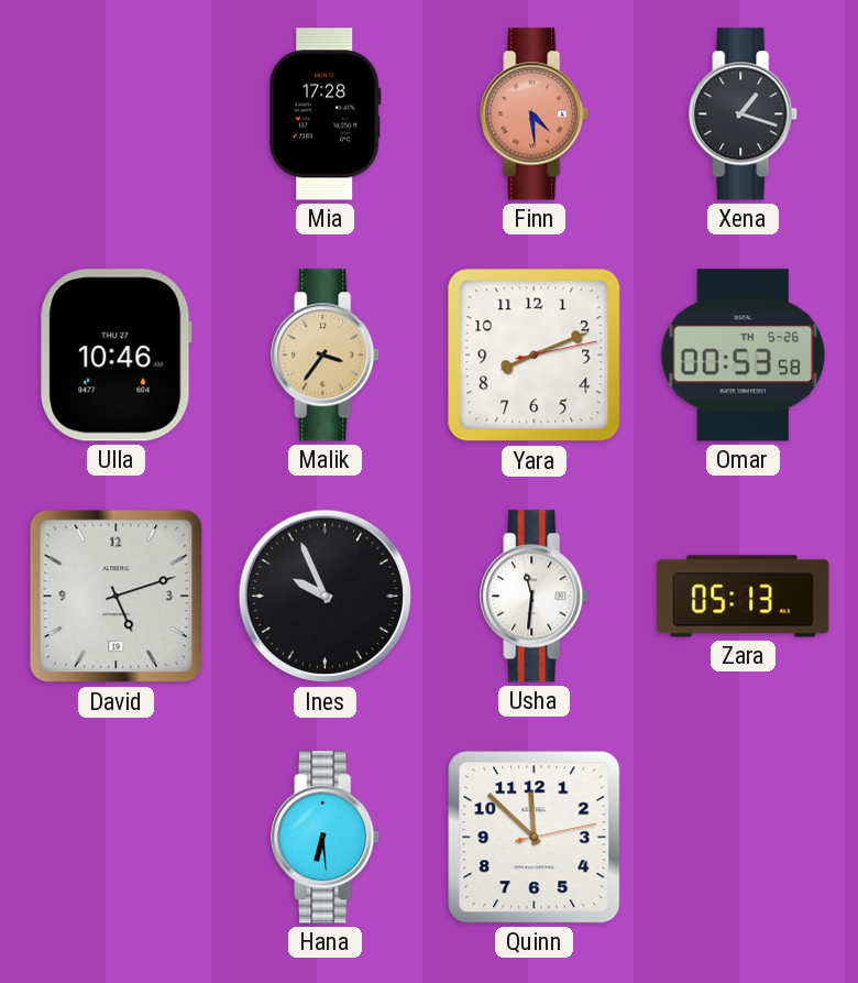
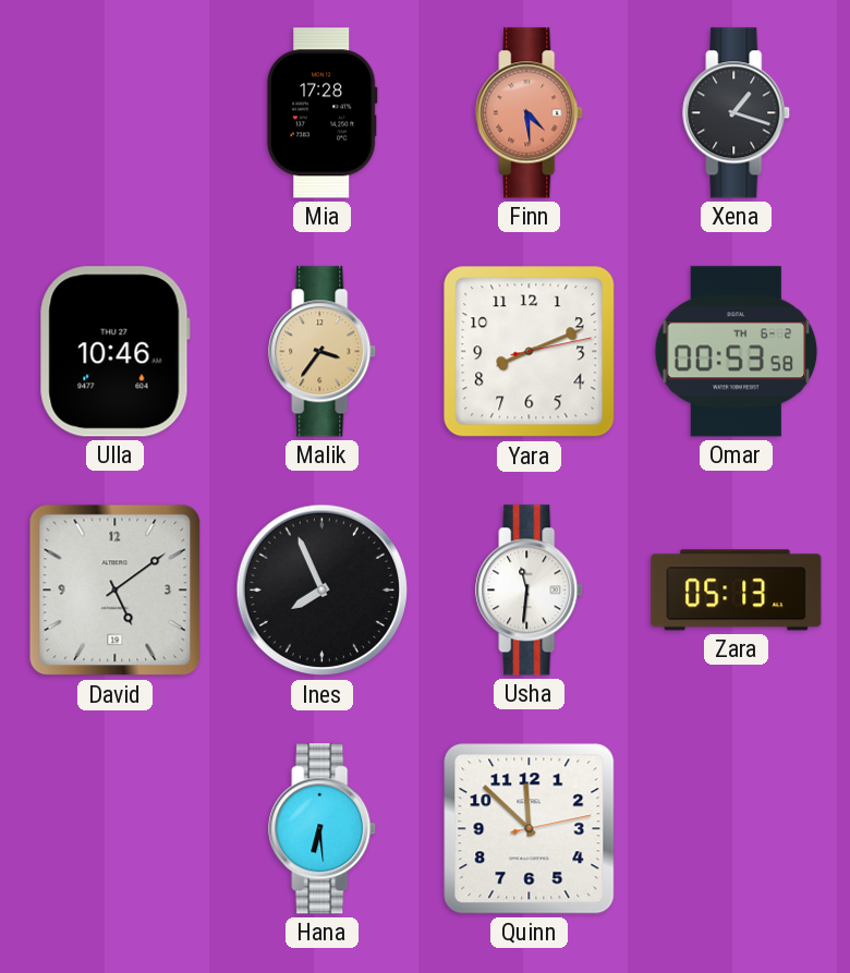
Omar date: TH 5-26 -> TH 6-2 (737, 352)
David: 5:12 -> 5:09 (116, 591)
Ines: 9:56 -> 7:56 (323, 591)
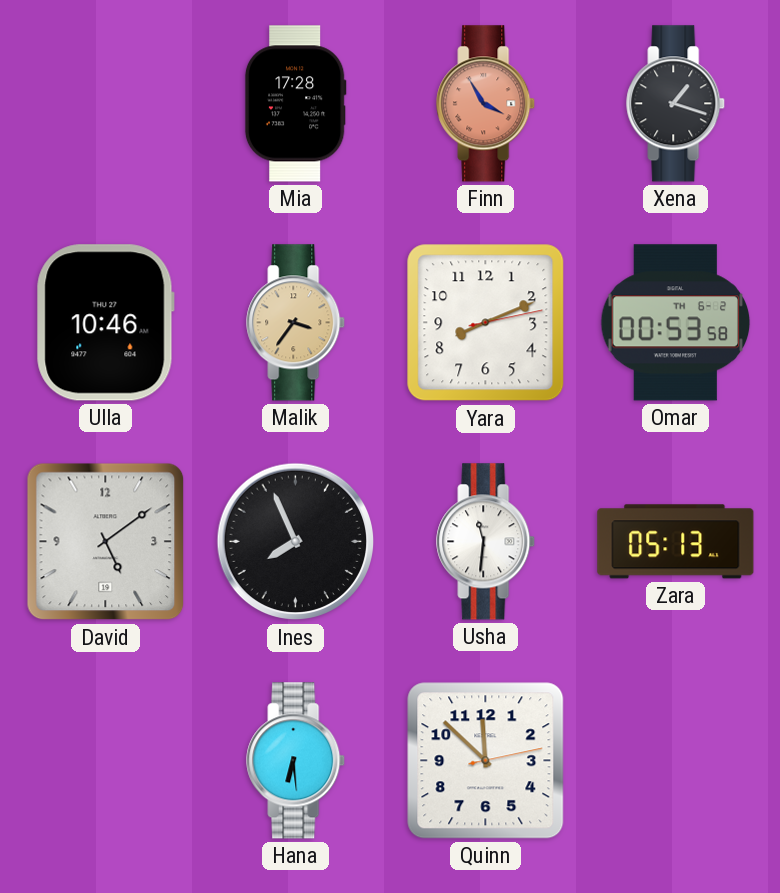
Finn: 4:29 -> 3:55 (486, 104)
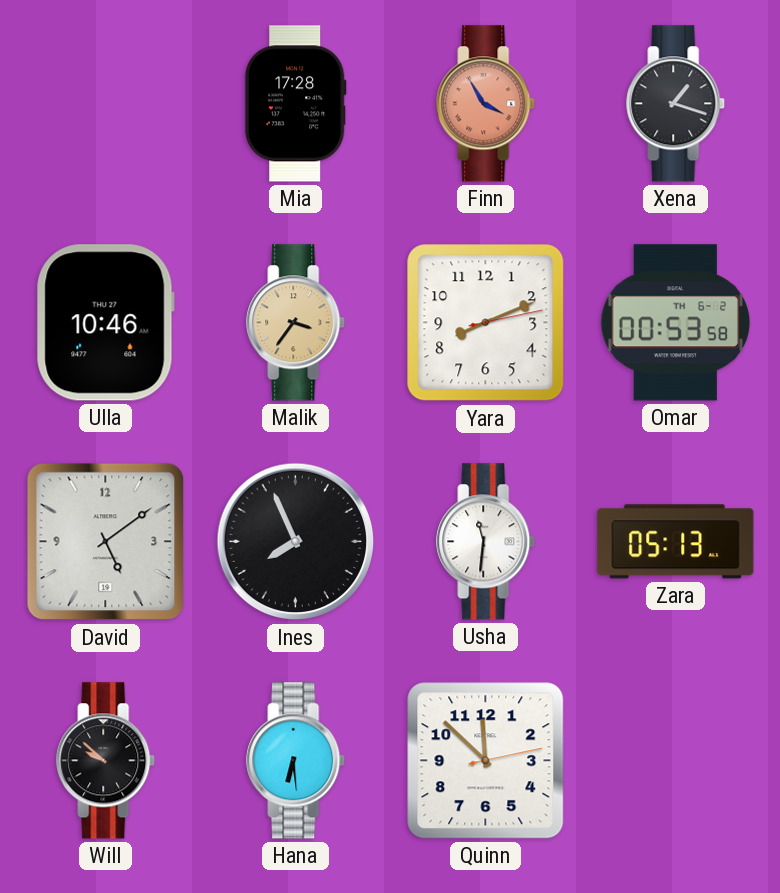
Will: none -> 9:52 (106, 761)
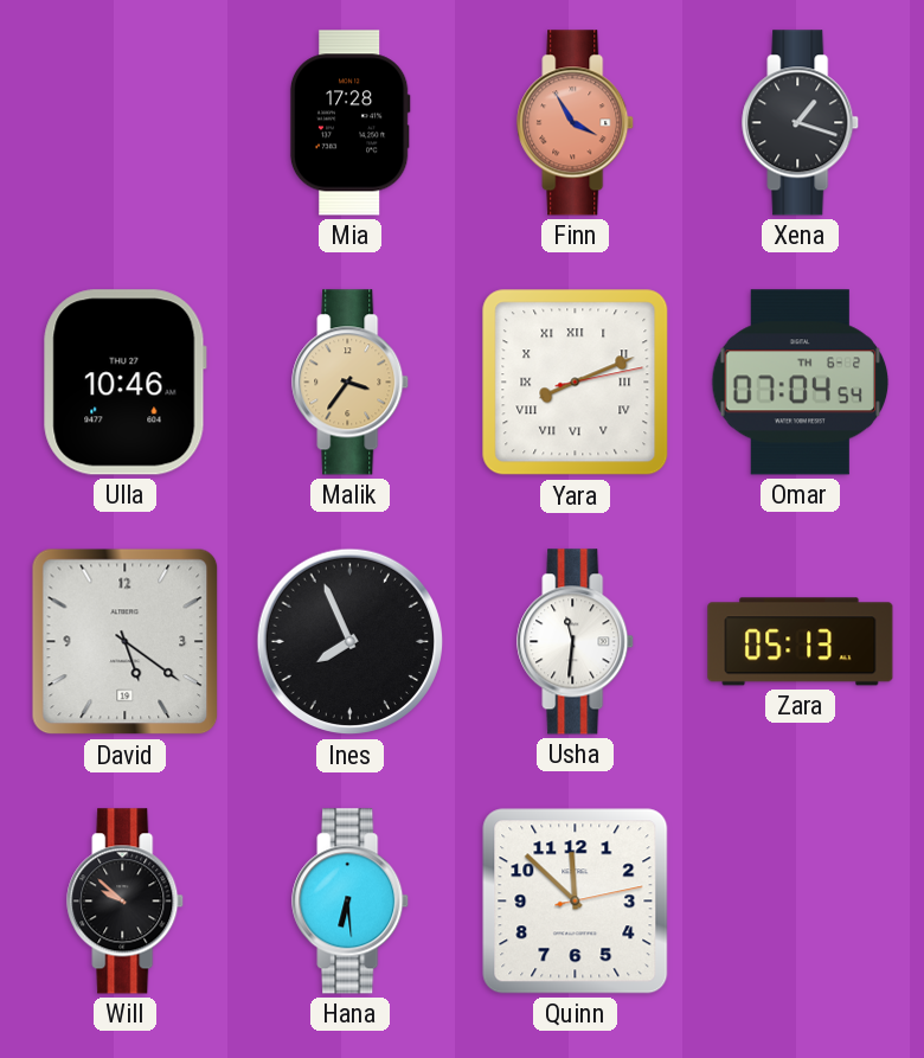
Yara numerals: Arabic -> Roman (576, 383)
Omar: 00:53 -> 07:04 (801, 383)
David: 5:09 -> 5:21 (126, 642)
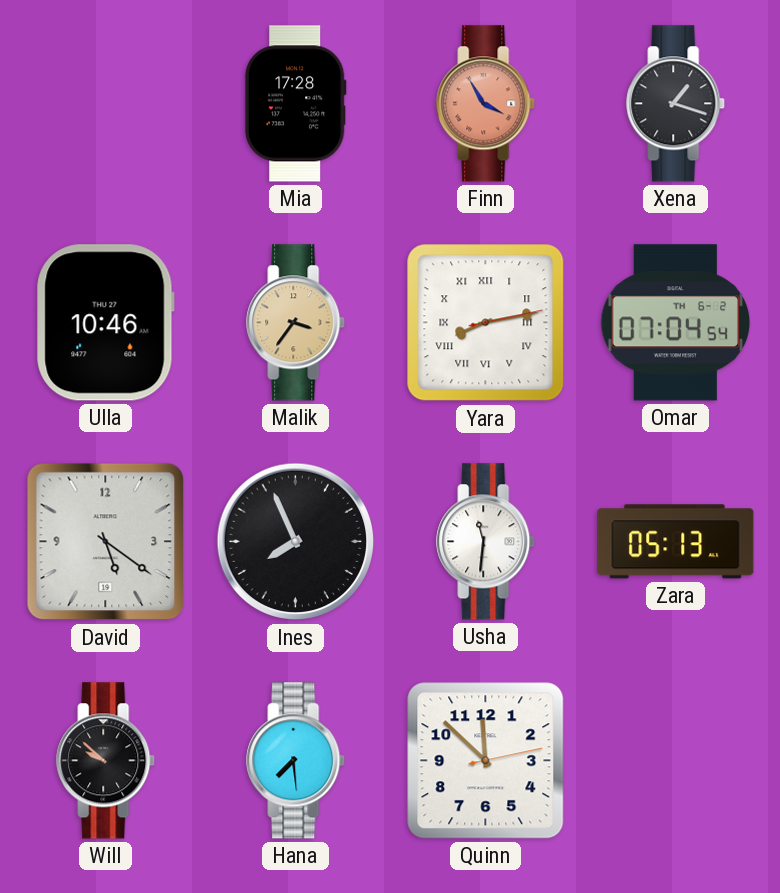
Yara: 8:11 -> 8:13 (486, 323)
Hana: 6:29 -> 7:29 (296, 761)
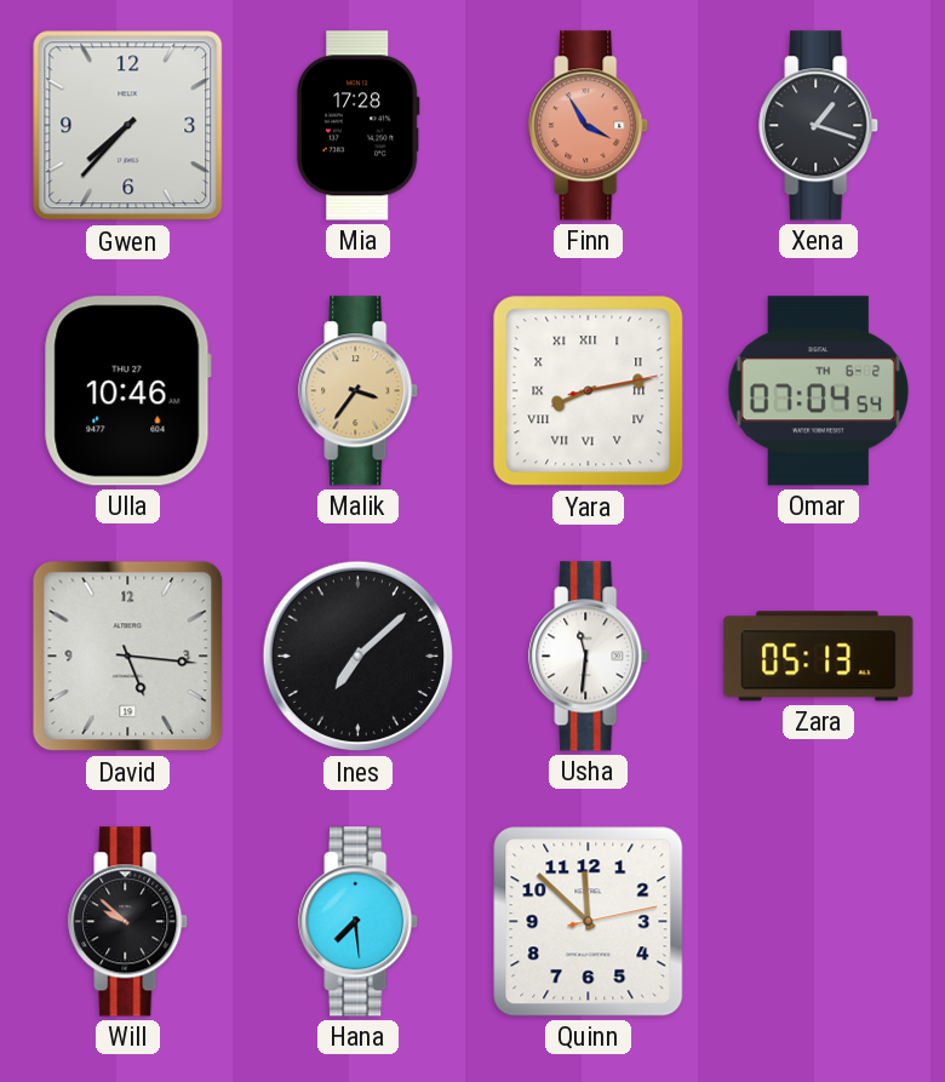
Gwen: none -> 7:37 (128, 126)
David: 5:21 -> 5:16 (128, 657)
Ines: 7:56 -> 7:08 (359, 657)
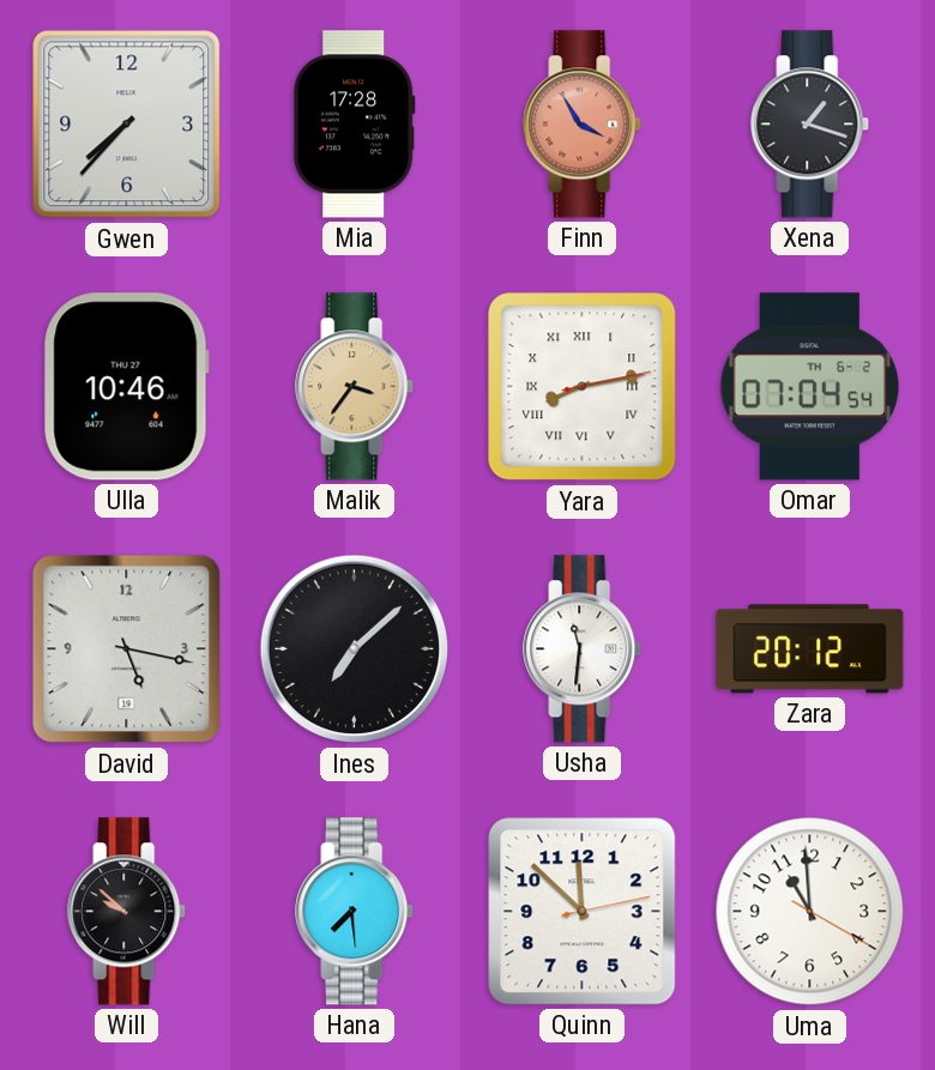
David: 5:16 -> 5:17 (127, 649)
Zara: 05:13 -> 20:12 (810, 649)
Uma: none -> 10:59 (810, 912)
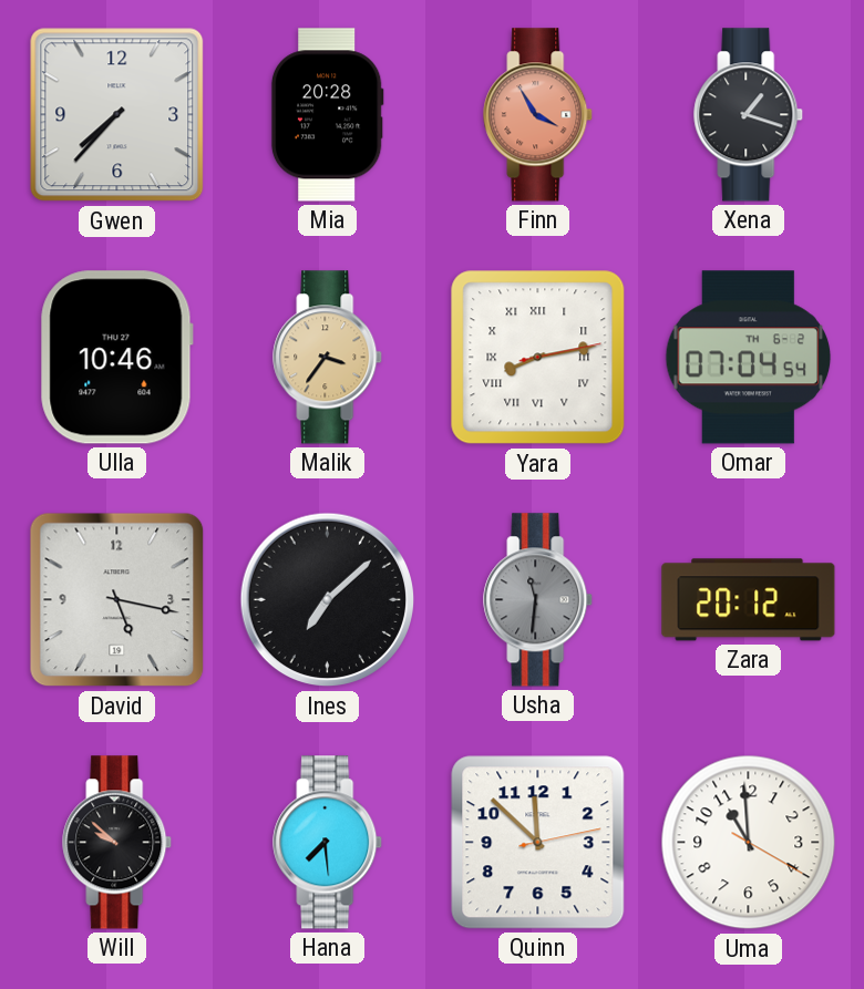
Mia: 17:28 -> 20:28 (327, 115)
Usha dial: white -> grey (538, 600)
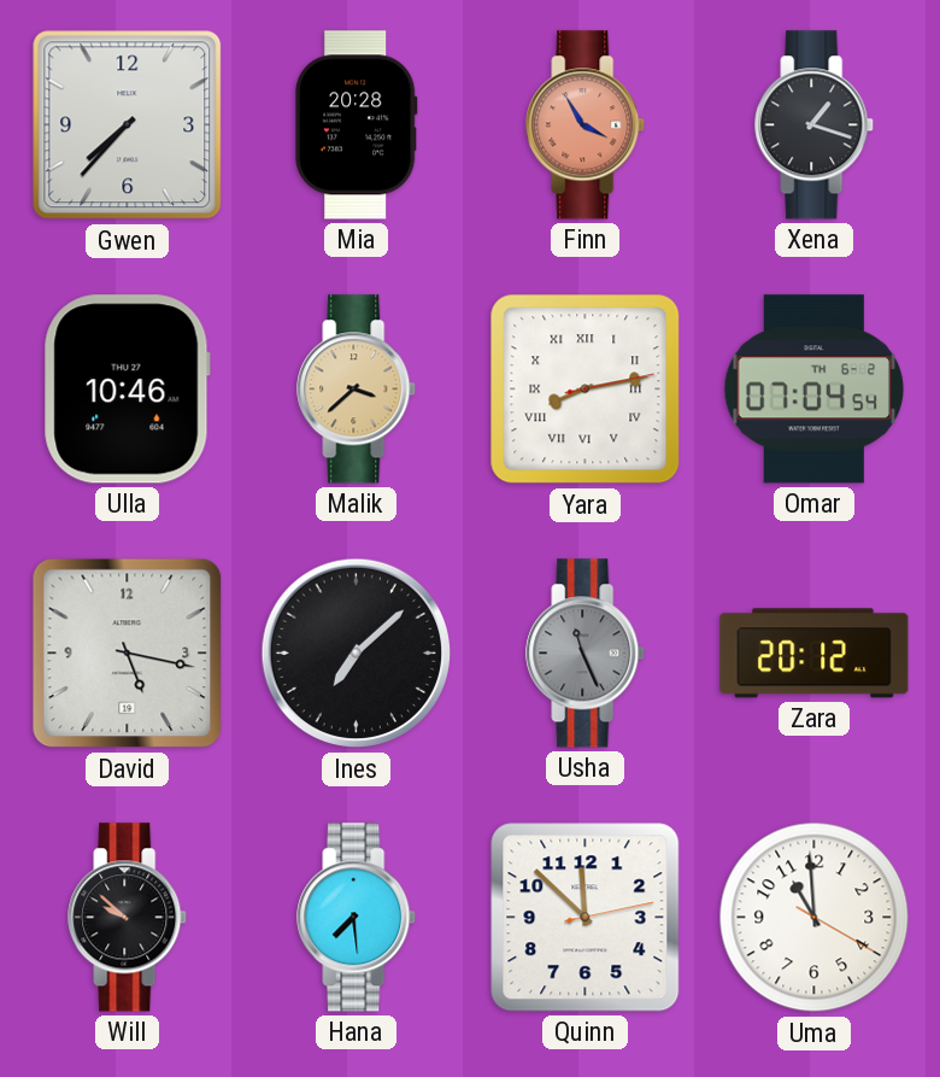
Malik: 3:36 -> 3:38 (357, 390)
Usha: 11:31 -> 11:26 (586, 654)
